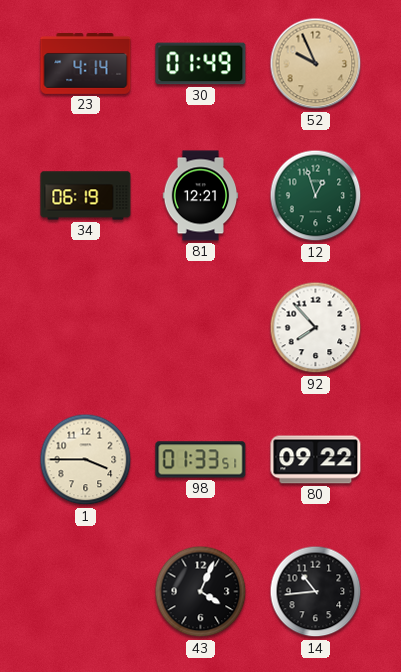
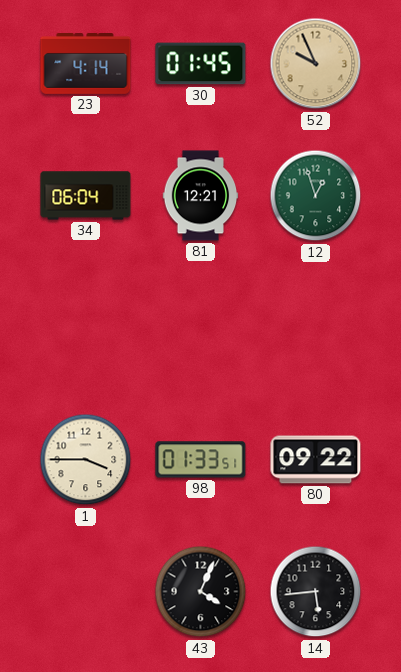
30: 01:49 -> 01:45 (201, 64)
34: 06:19 -> 06:04 (86, 196)
92: 7:53 -> none (316, 328)
14: 10:44 -> 5:44 (316, 592)
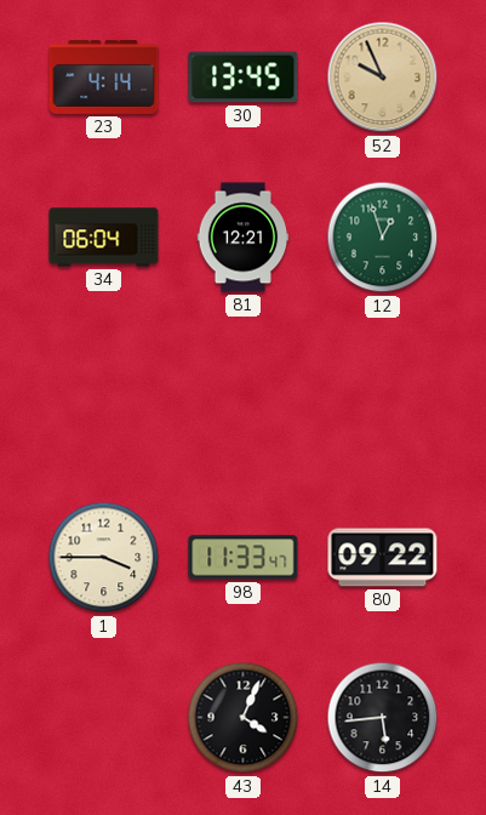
30: 01:45 -> 13:45 (244, 78)
98: 01:33 -> 11:33 (244, 558)
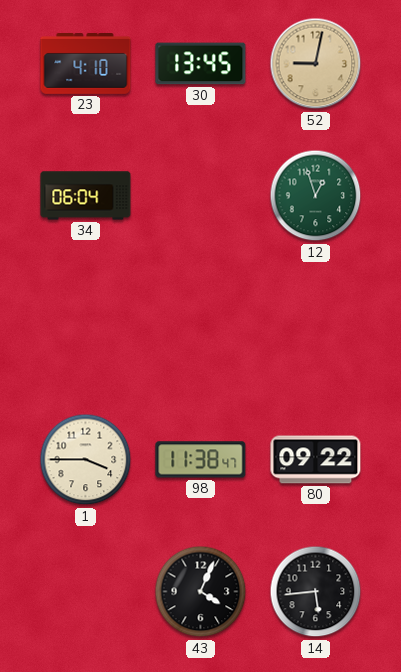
23: 4:14 -> 4:10 (86, 64)
52: 9:56 -> 9:02 (316, 64)
81: 12:21 -> none (244, 238)
98: 11:33 -> 11:38 (201, 460)
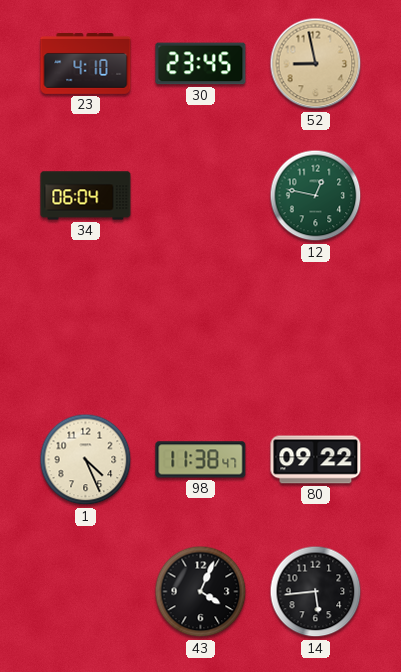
30: 13:45 -> 23:45 (201, 64)
52: 9:02 -> 8:58 (316, 64)
12: 12:57 -> 12:47 (316, 196)
1: 3:45 -> 4:26 (86, 460)
